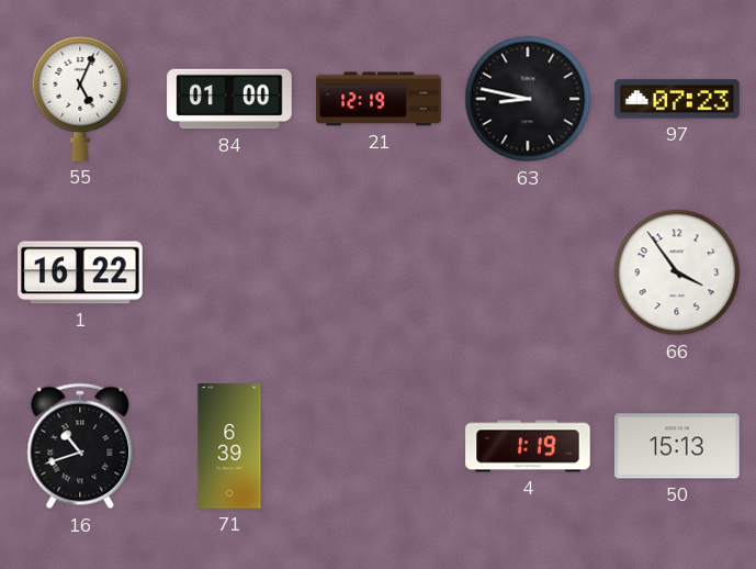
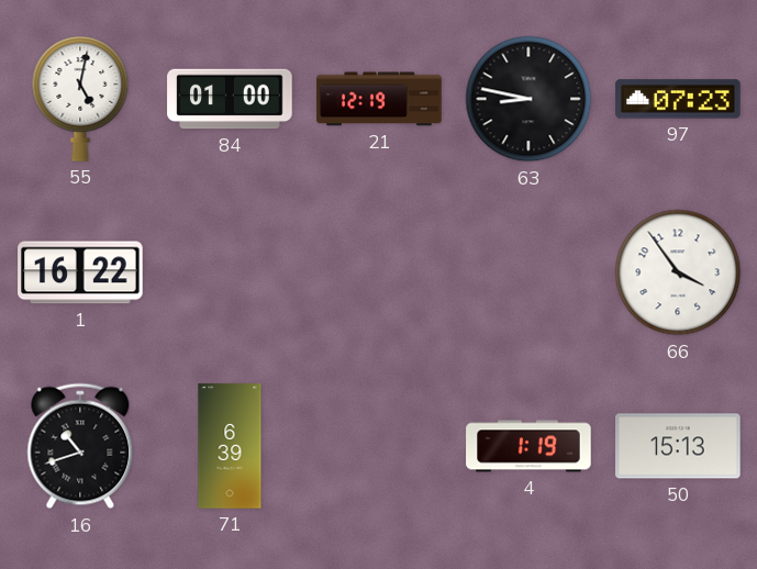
55: 5:04 -> 5:02 (80, 99)
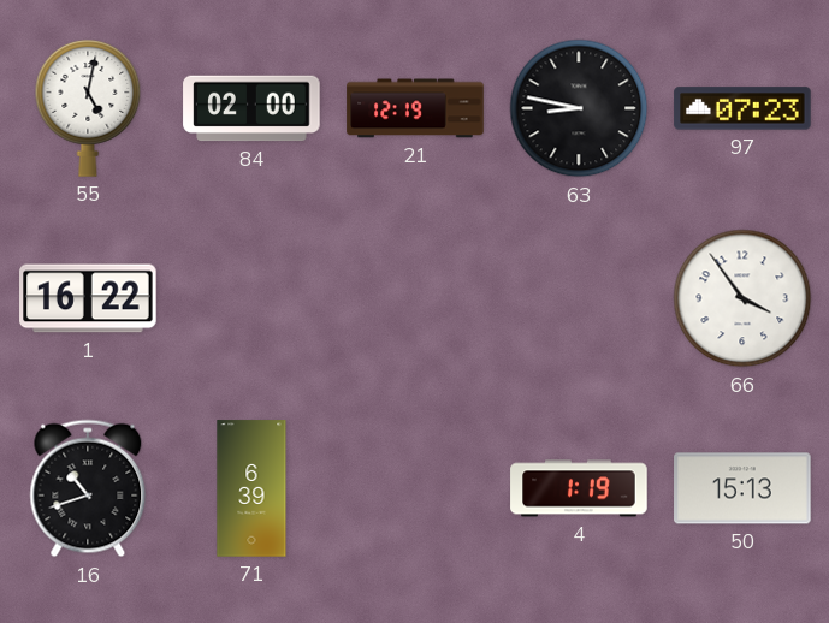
84: 01:00 -> 02:00 (251, 108)
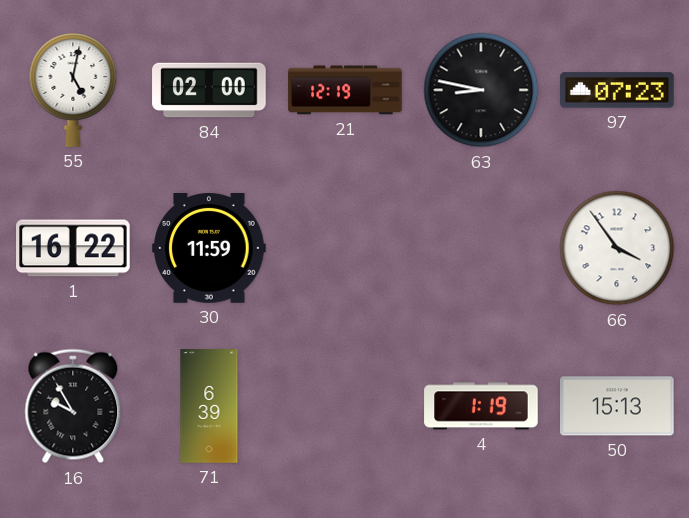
30: none -> 11:59 (209, 249)
16: 10:42 -> 9:55 (73, 406)
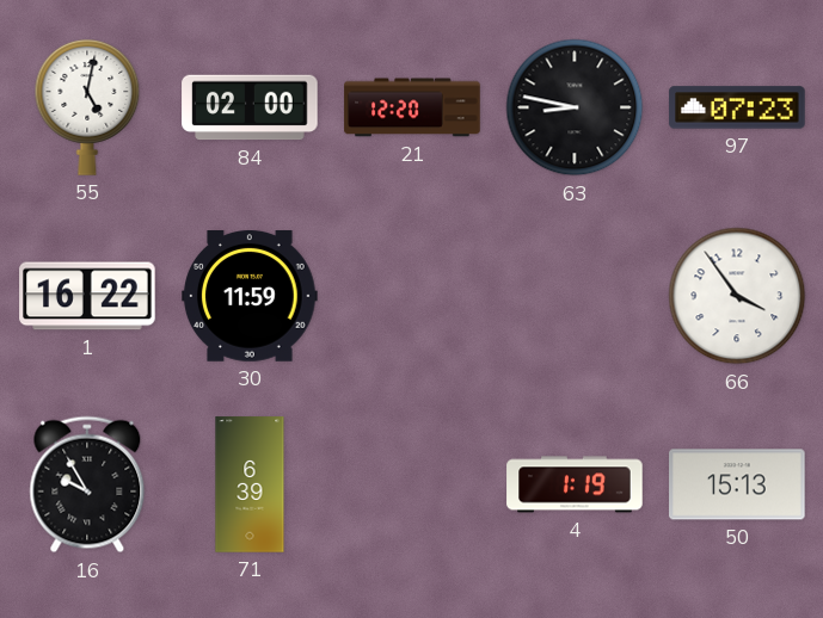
21: 12:19 -> 12:20 (412, 107)
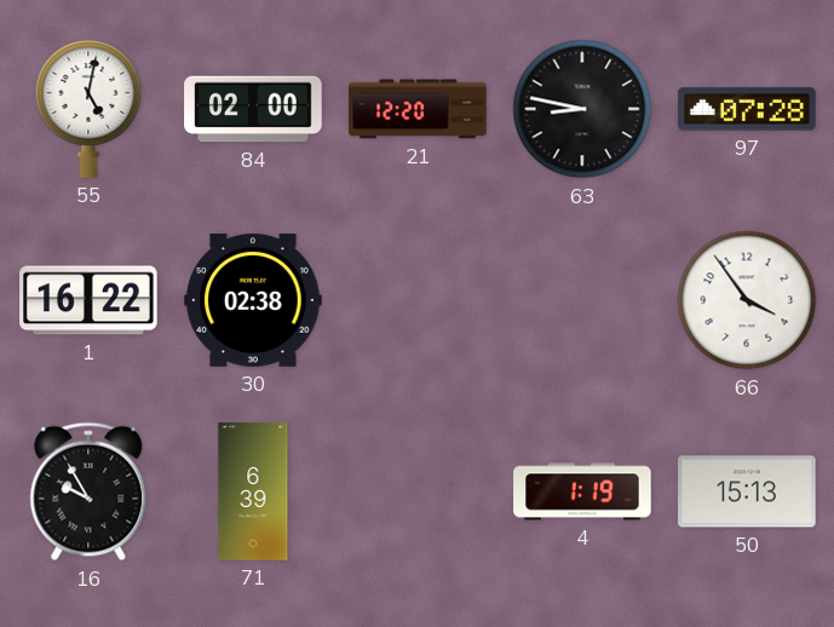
97: 07:23 -> 07:28 (747, 109)
30: 11:59 -> 02:38 (253, 301)
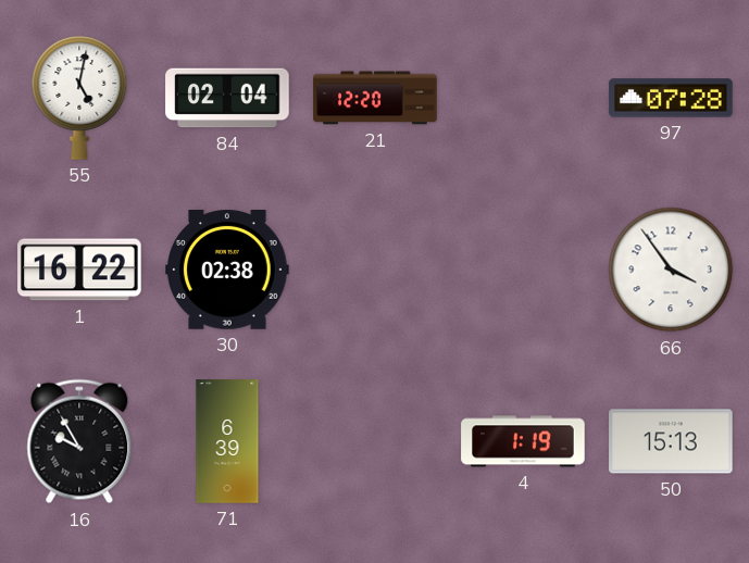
84: 02:00 -> 02:04 (227, 98)
63: 8:47 -> none (582, 109)
